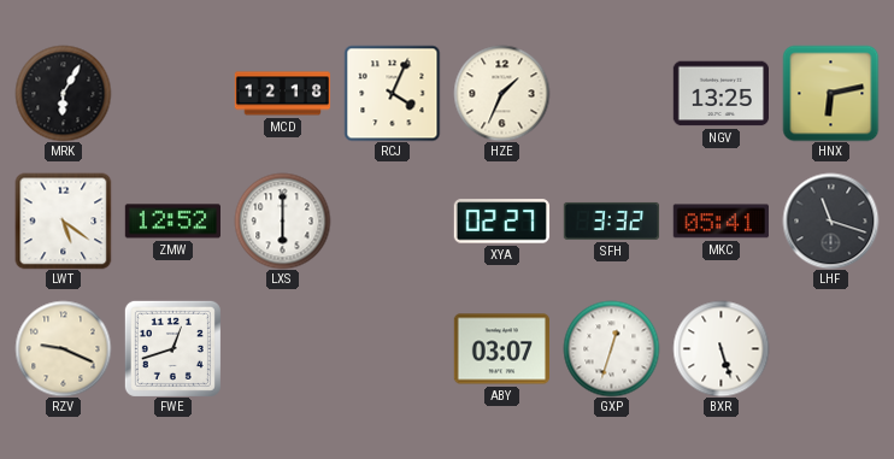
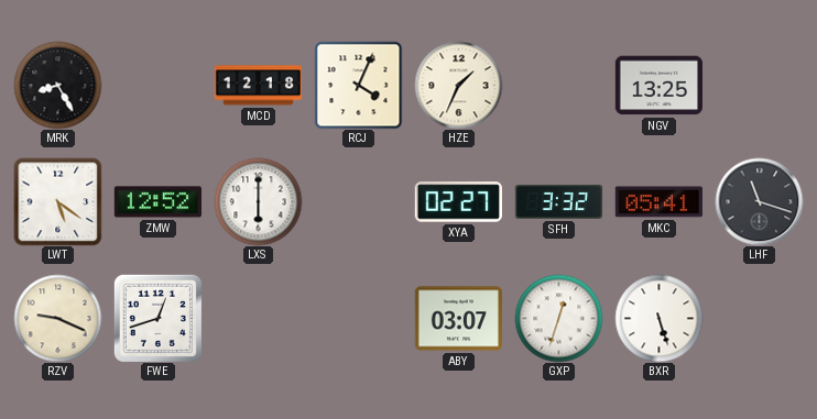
MRK: 6:05 -> 8:25 (57, 85)
HNX: 6:13 -> none (830, 93)
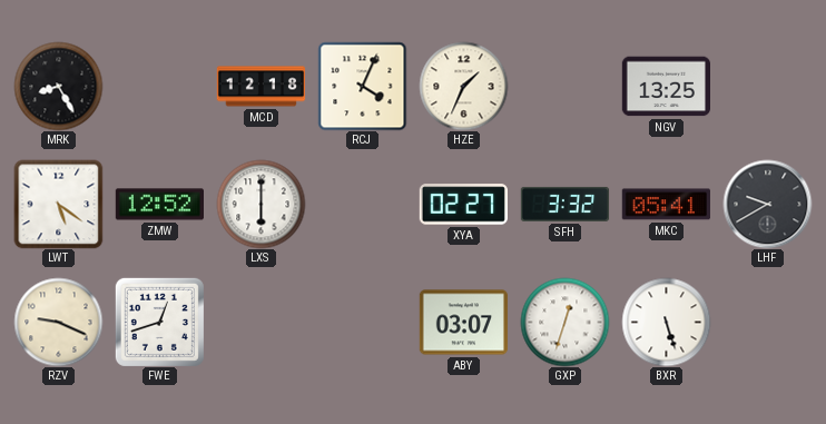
LHF: 11:18 -> 9:40 (767, 204)
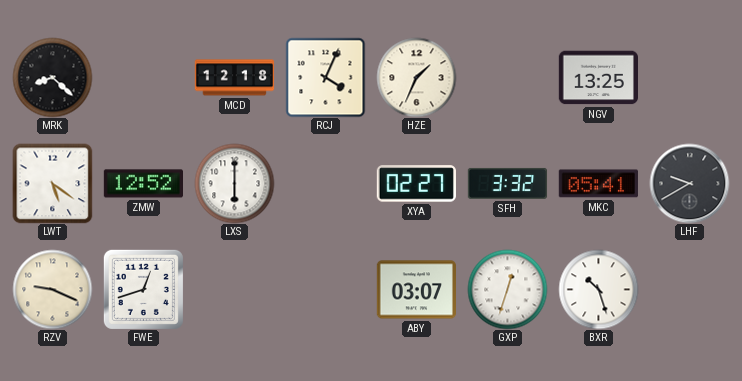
MRK: 8:25 -> 8:22 (52, 77)
BXR: 5:27 -> 10:27 (598, 289)
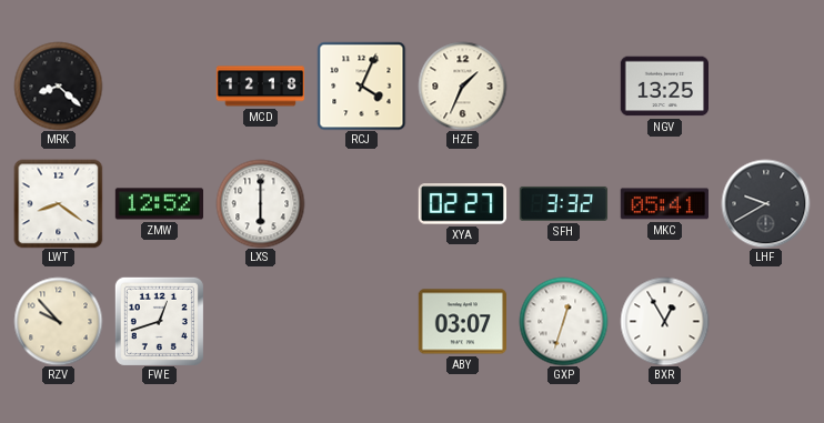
LWT: 5:21 -> 8:21 (58, 203)
RZV: 9:19 -> 9:53 (58, 321)
BXR: 10:27 -> 12:55 (664, 321)
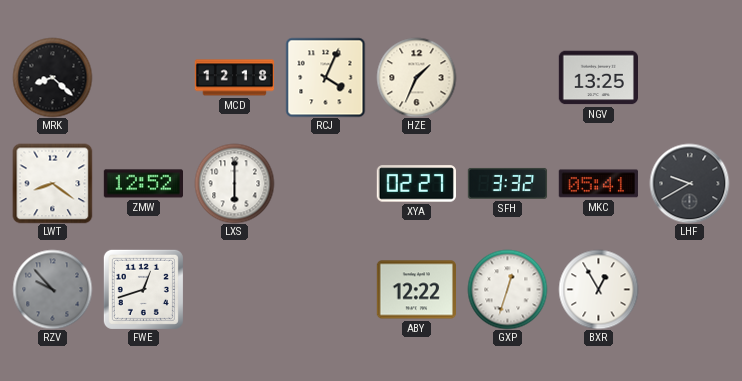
RZV dial: cream -> grey (52, 289)
ABY: 03:07 -> 12:22 (416, 290)
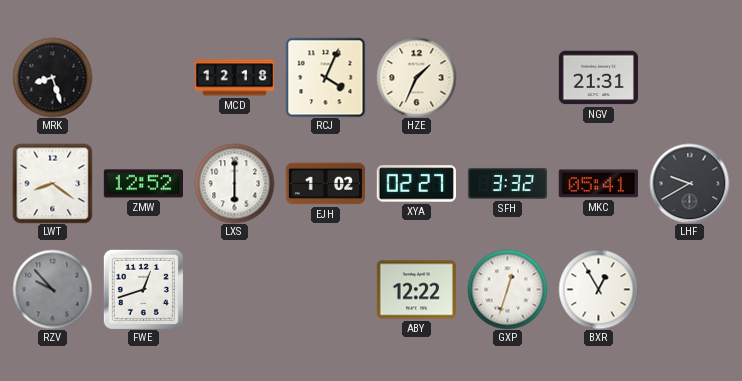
MRK: 8:22 -> 8:27 (52, 77)
NGV: 13:25 -> 21:31 (598, 78)
EJH: none -> 1:02 (325, 184)
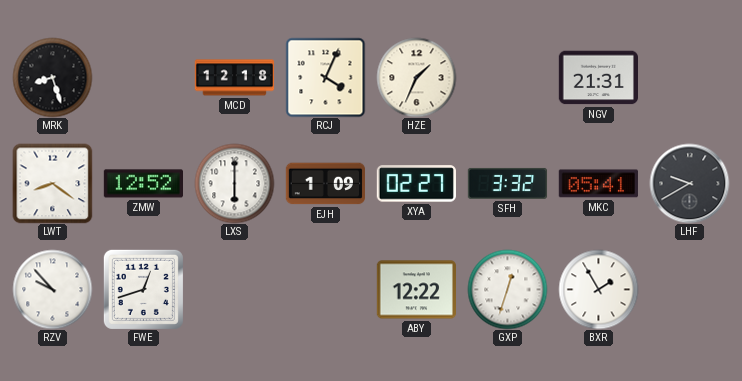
EJH: 1:02 -> 1:09 (325, 184)
RZV dial: grey -> white (52, 289)
BXR: 12:55 -> 1:55 (598, 289)
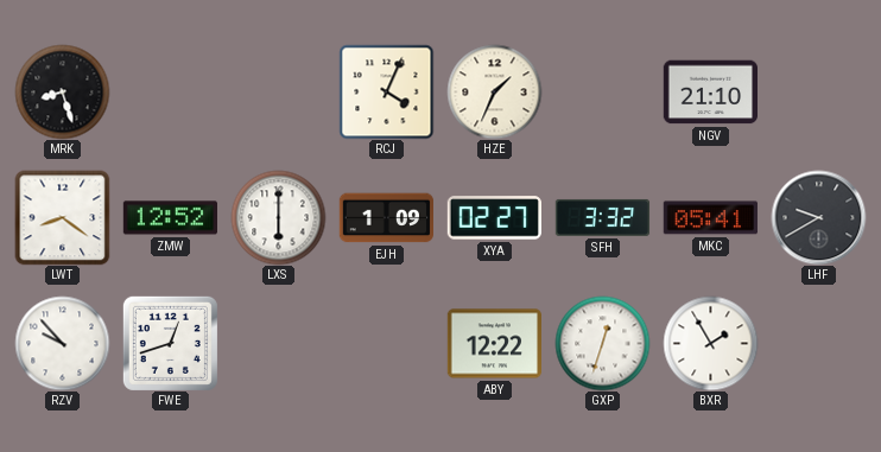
MCD: 12:18 -> none (234, 78)
NGV: 21:31 -> 21:10 (710, 93)
